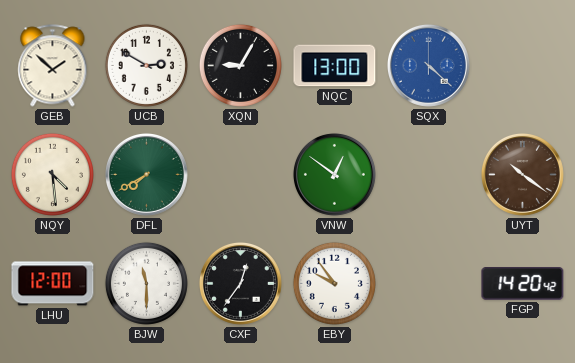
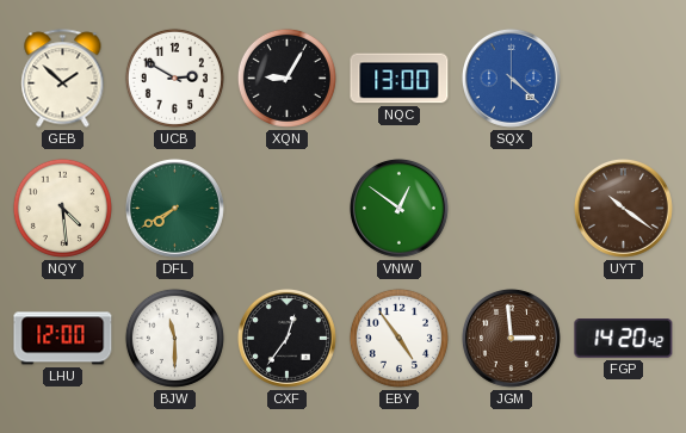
EBY: 9:54 -> 4:54 (398, 338)
JGM: none -> 2:59 (511, 338)
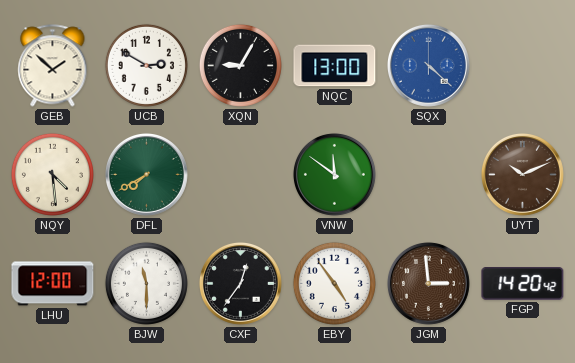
VNW: 12:51 -> 11:51 (334, 174)
UYT: 10:21 -> 10:11 (522, 174)
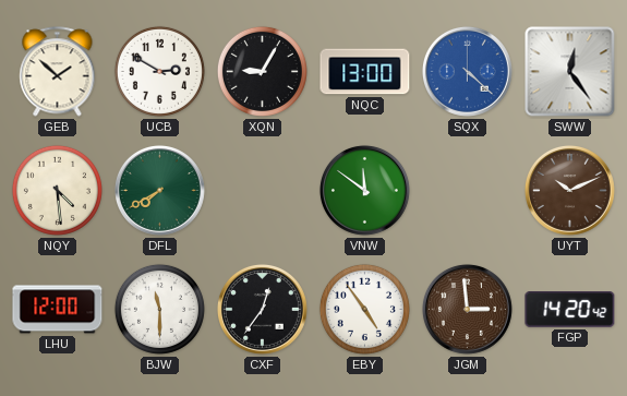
SWW: none -> 12:24 (570, 72)
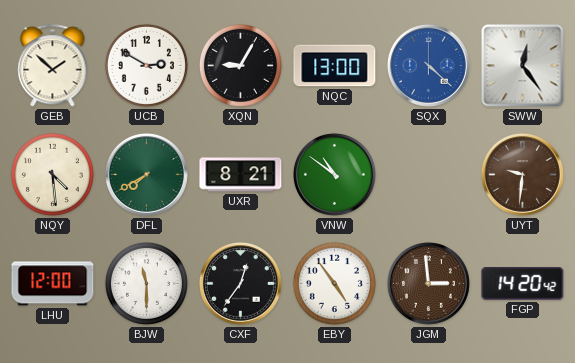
UXR: none -> 8:21 (241, 175)
VNW: 11:51 -> 10:51 (334, 174)
UYT: 10:11 -> 9:31 (522, 174)
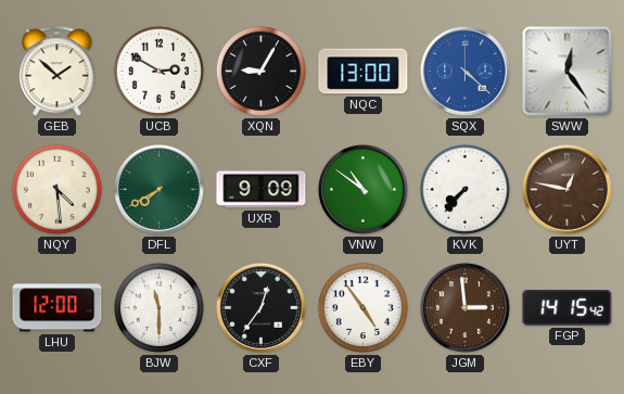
UXR: 8:21 -> 9:09 (262, 190)
KVK: none -> 7:37 (464, 189)
UYT: 9:31 -> 12:47 (566, 189)
FGP: 14:20 -> 14:15 (568, 308)
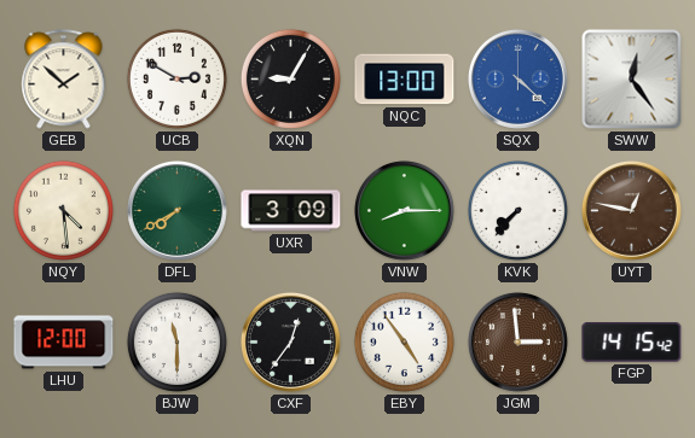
UXR: 9:09 -> 3:09 (291, 211)
VNW: 10:51 -> 8:15 (404, 210)
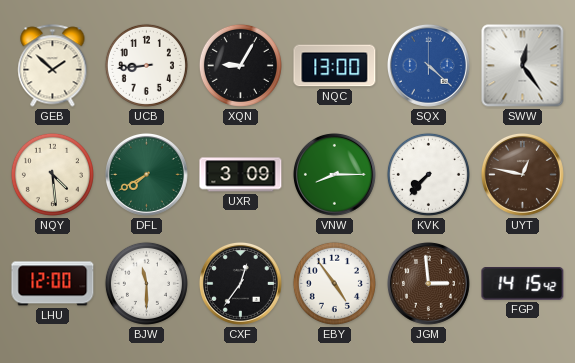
UCB: 2:50 -> 8:44 (146, 65)
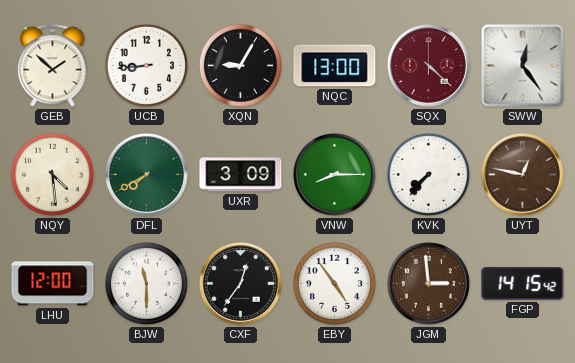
SQX dial: blue -> burgundy (428, 65)
